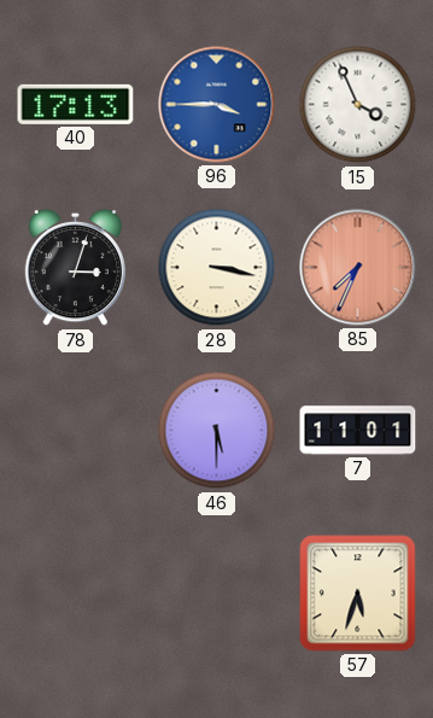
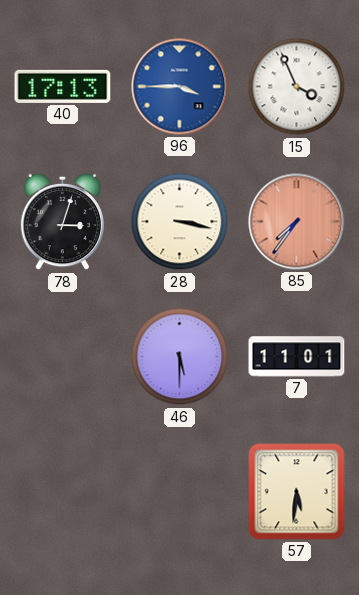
85: 7:34 -> 7:36 (297, 222)
57: 5:33 -> 5:31 (297, 492)
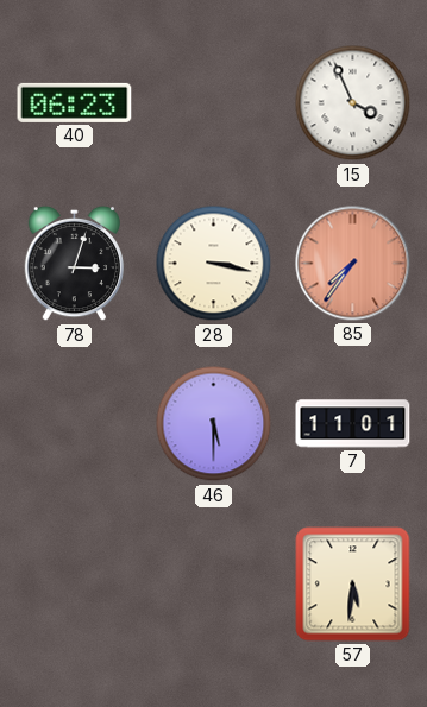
40: 17:13 -> 06:23 (75, 102)
96: 3:45 -> none (180, 87)
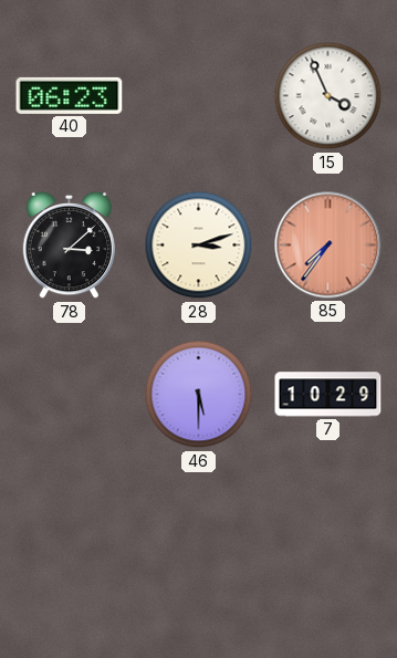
78: 3:03 -> 3:08 (69, 246)
28: 3:17 -> 3:12 (199, 246)
7: 11:01 -> 10:29 (328, 395)
57: 5:31 -> none (353, 585)
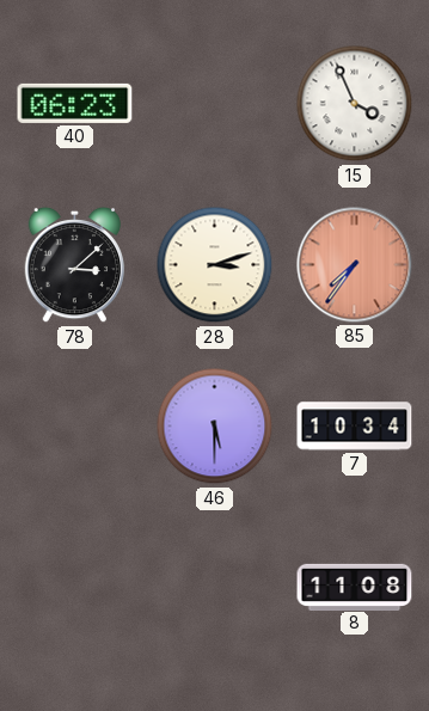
7: 10:29 -> 10:34 (355, 427)
8: none -> 11:08 (355, 587)
